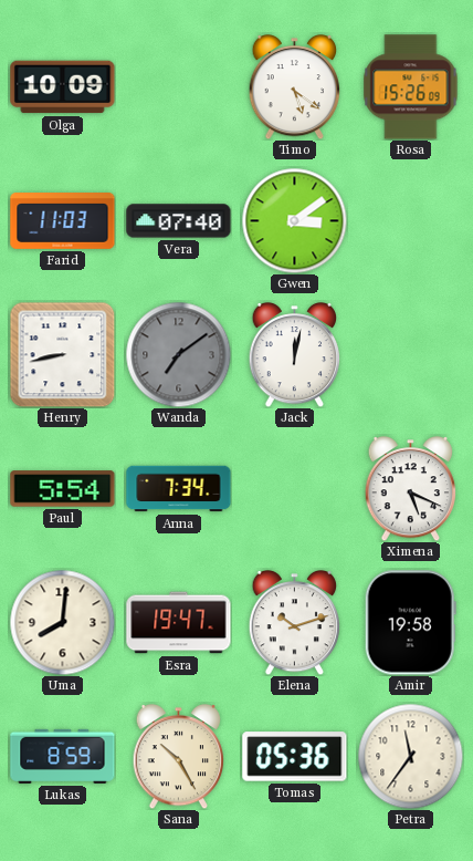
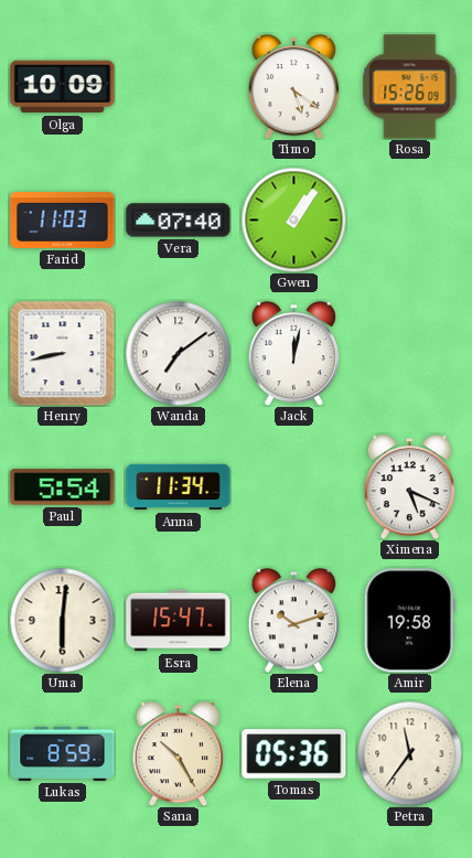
Gwen: 3:09 -> 1:06 (293, 219)
Wanda dial: grey -> white (178, 353)
Anna: 7:34 -> 11:34 (179, 487)
Uma: 8:01 -> 6:01 (62, 620)
Esra: 19:47 -> 15:47 (179, 621)
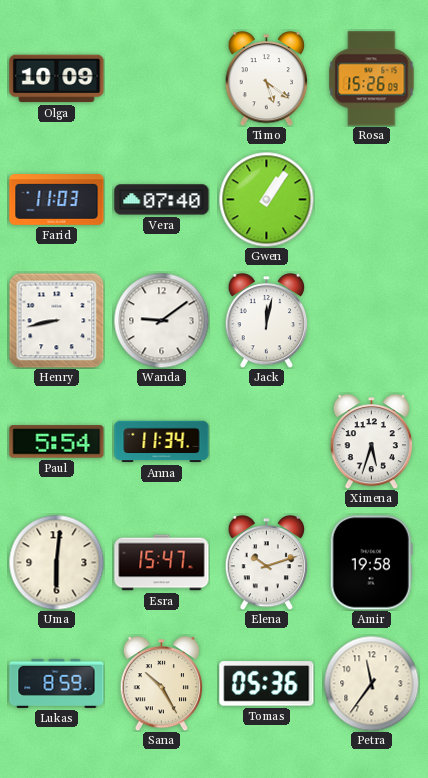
Wanda: 7:09 -> 9:09 (161, 320)
Ximena: 5:19 -> 5:33 (372, 442)
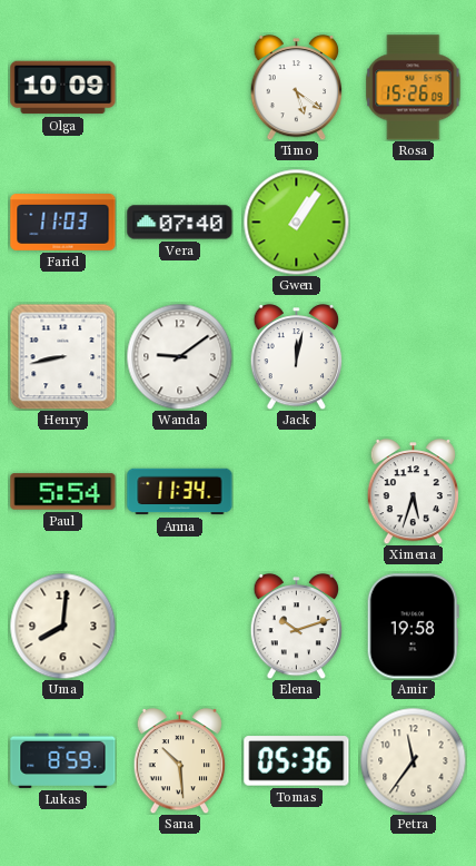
Uma: 6:01 -> 8:01 (62, 626)
Esra: 15:47 -> none (162, 563)
Sana: 10:25 -> 10:29 (180, 761)
